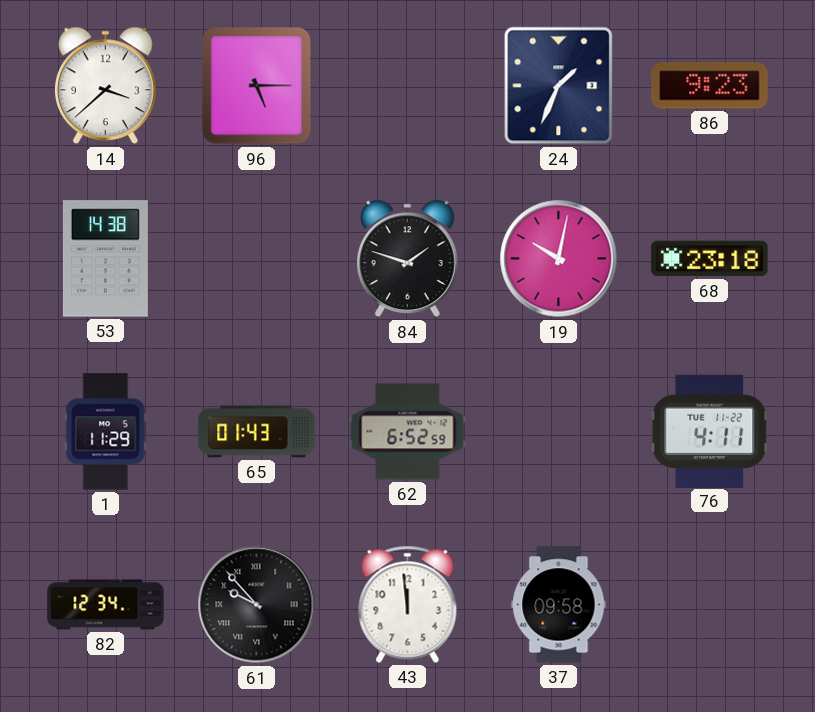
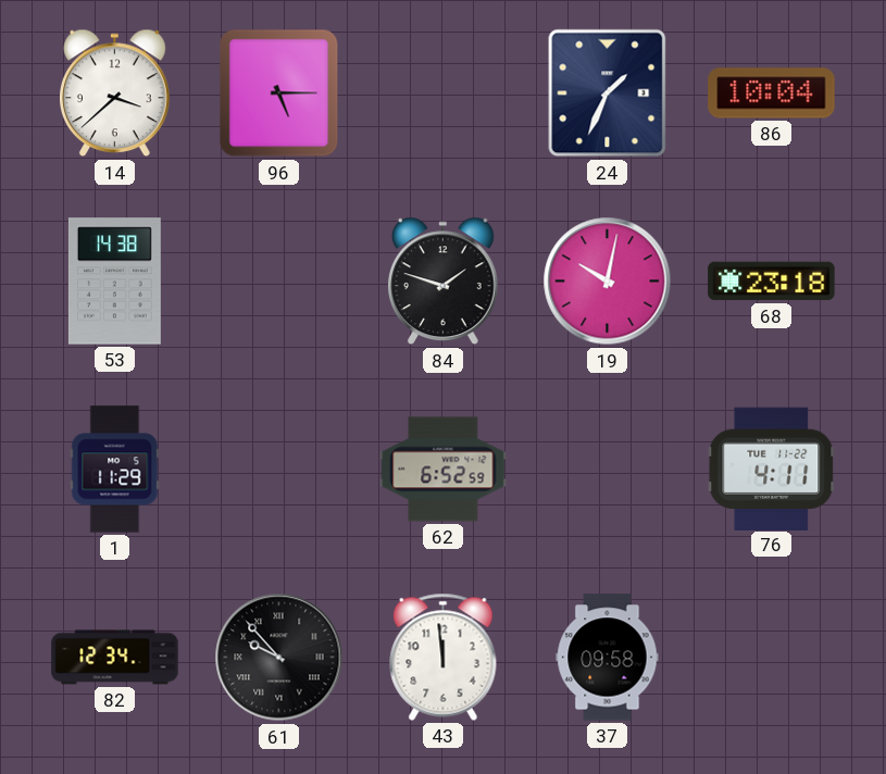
86: 9:23 -> 10:04 (772, 93)
65: 01:43 -> none (257, 432)
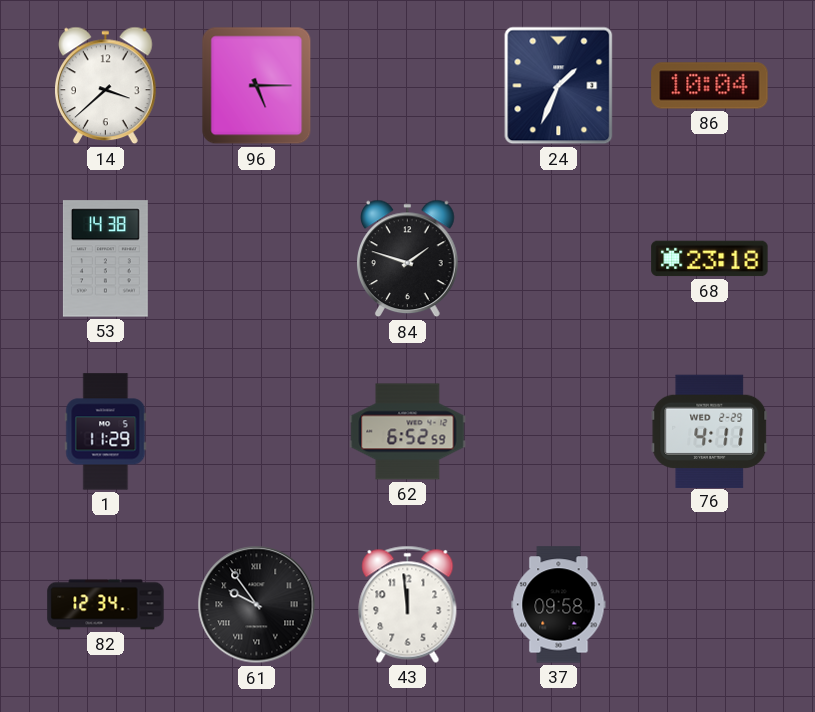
19: 10:02 -> none (608, 282)
76 date: TUE 11-22 -> WED 2-29 (710, 431)
61: 9:53 -> 9:54 (257, 605)
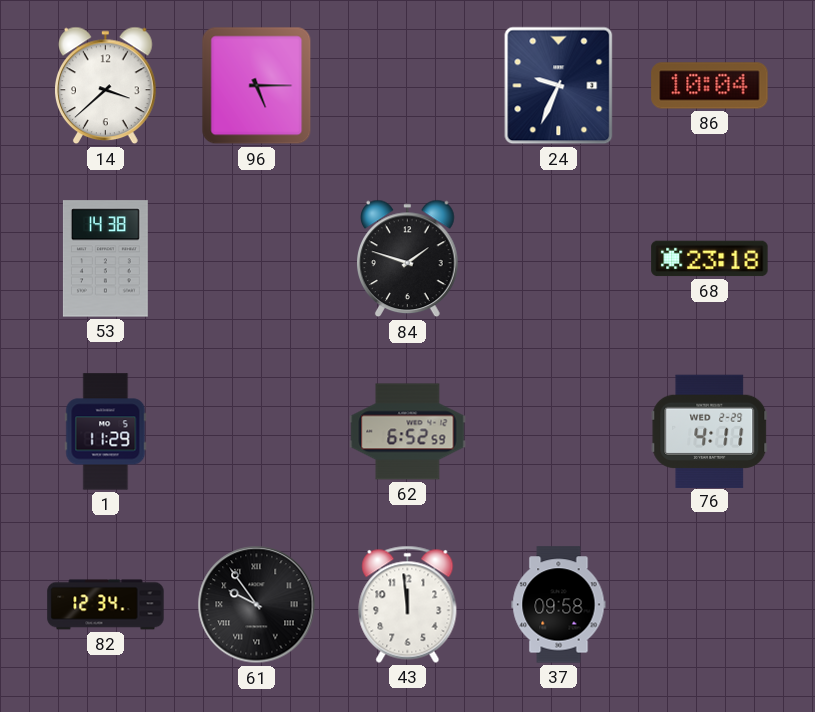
24: 1:34 -> 9:34 (559, 86)
